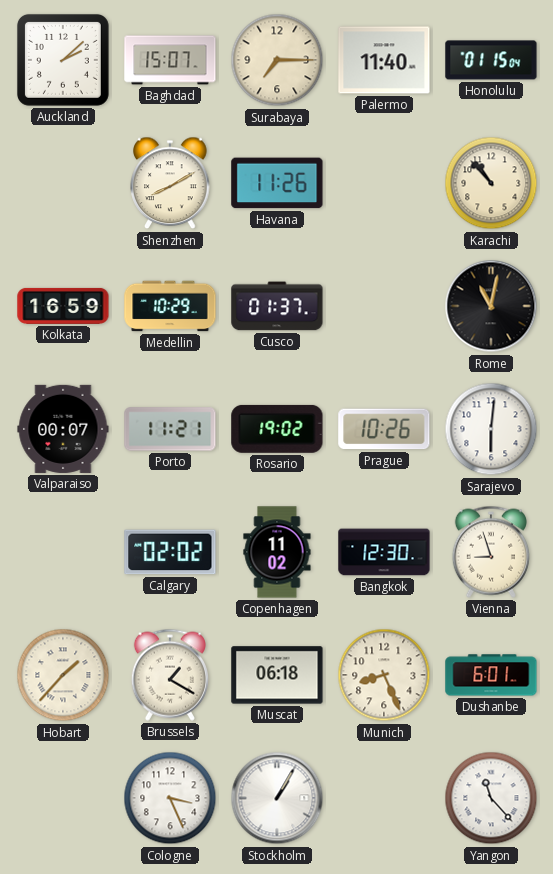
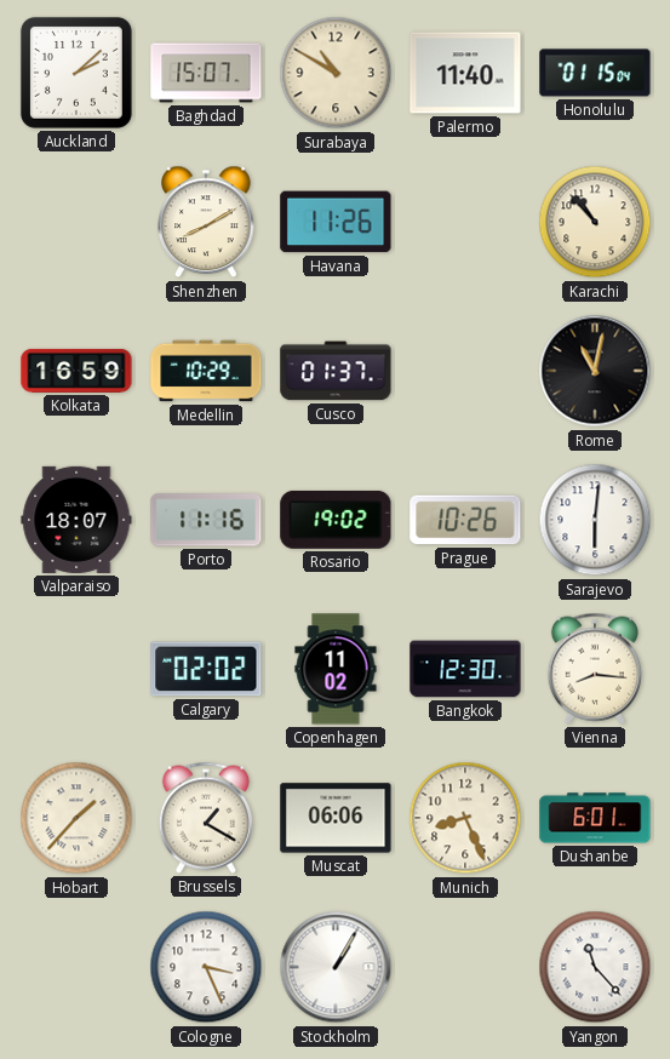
Surabaya: 7:15 -> 10:50 (336, 73)
Valparaiso: 00:07 -> 18:07 (76, 520)
Porto: 11:21 -> 11:16 (206, 520)
Vienna: 8:57 -> 8:16 (595, 669)
Muscat: 06:18 -> 06:06 (336, 818)
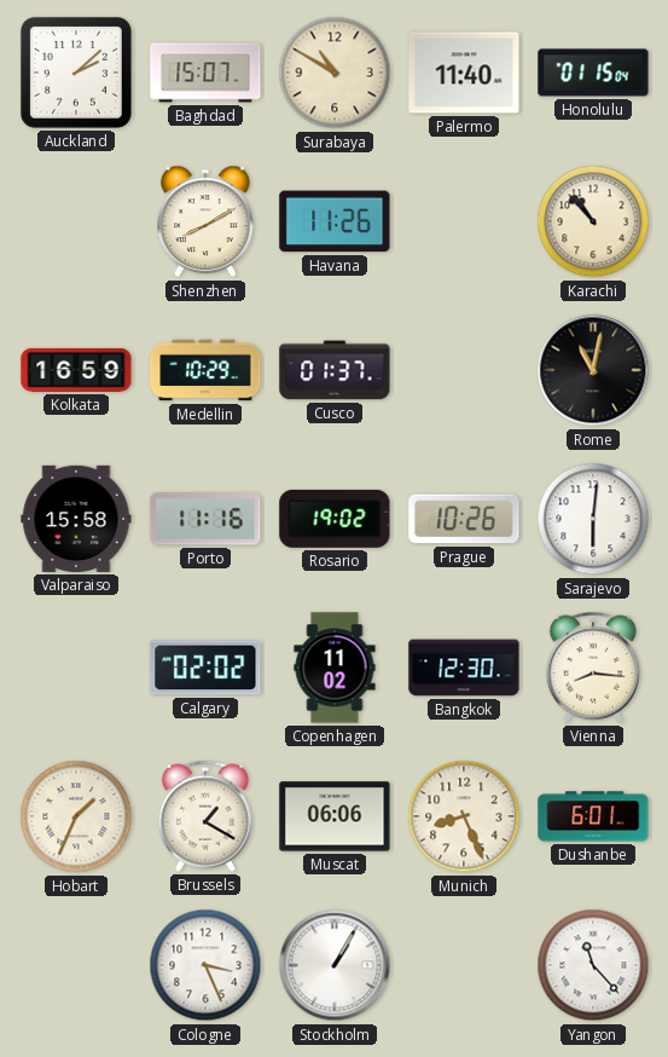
Valparaiso: 18:07 -> 15:58 (76, 519)
Hobart: 1:37 -> 1:34 (76, 816)
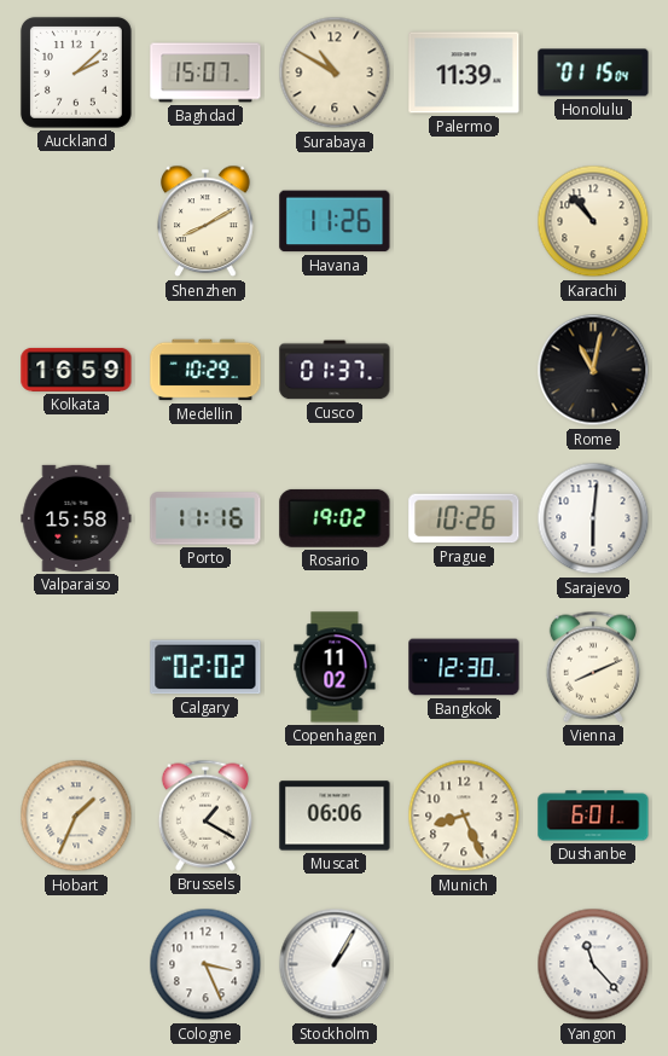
Palermo: 11:40 -> 11:39 (464, 72)
Vienna: 8:16 -> 8:11 (593, 667)
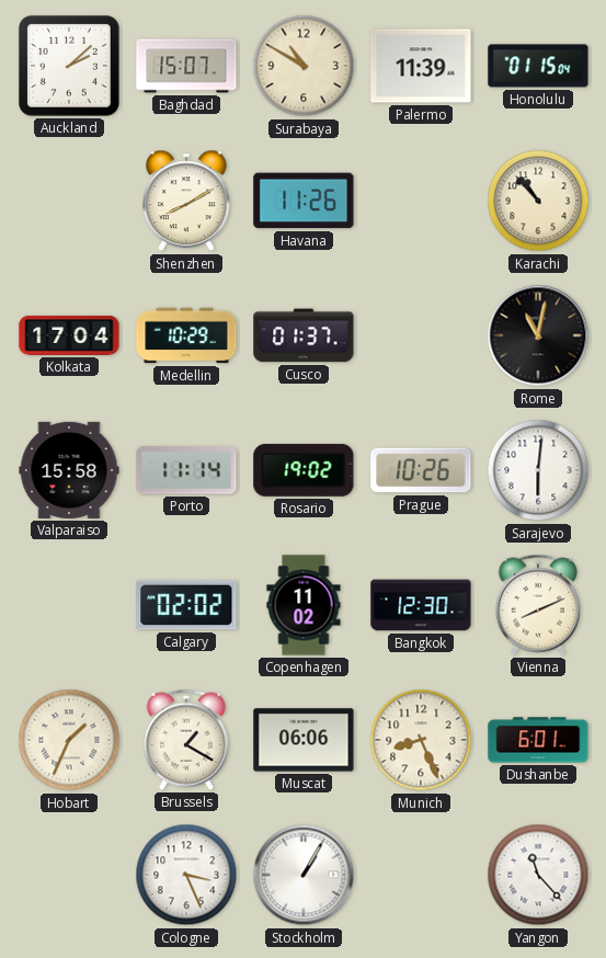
Kolkata: 16:59 -> 17:04 (69, 335)
Porto: 11:16 -> 11:14 (186, 470)
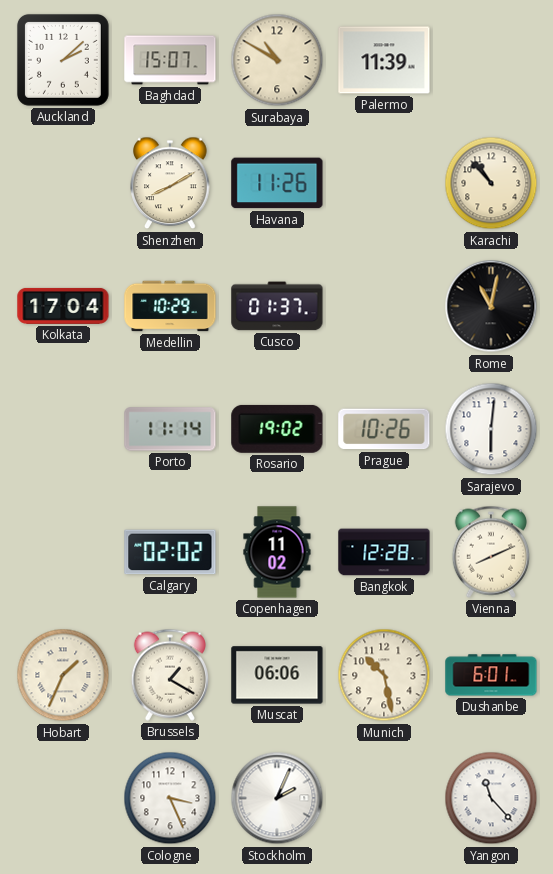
Honolulu: 01:15 -> none (538, 66)
Valparaiso: 15:58 -> none (69, 470)
Bangkok: 12:30 -> 12:28 (384, 552)
Munich: 8:26 -> 10:28 (384, 675)
Stockholm: 1:05 -> 2:04 (277, 798)
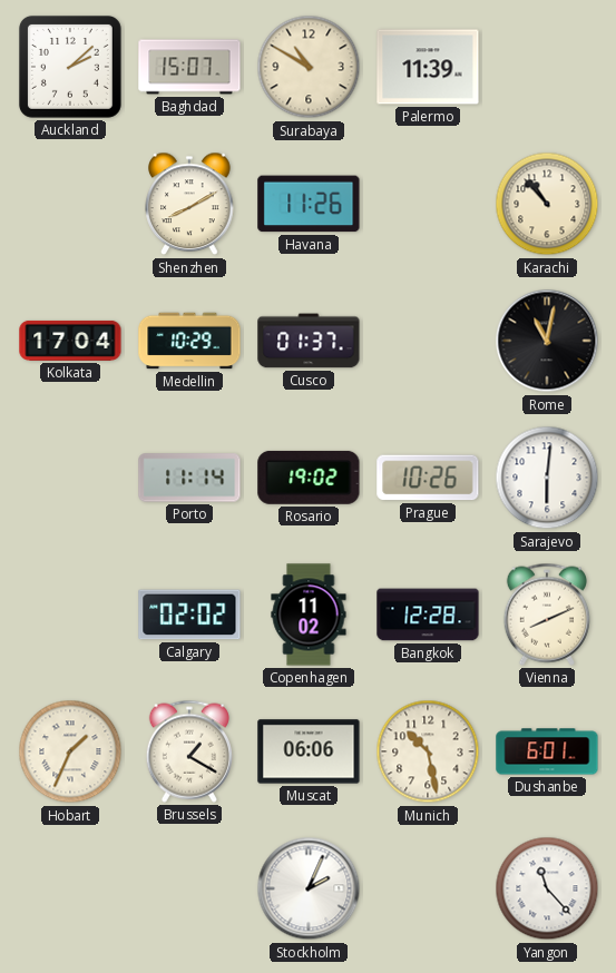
Cologne: 3:26 -> none (170, 798)
